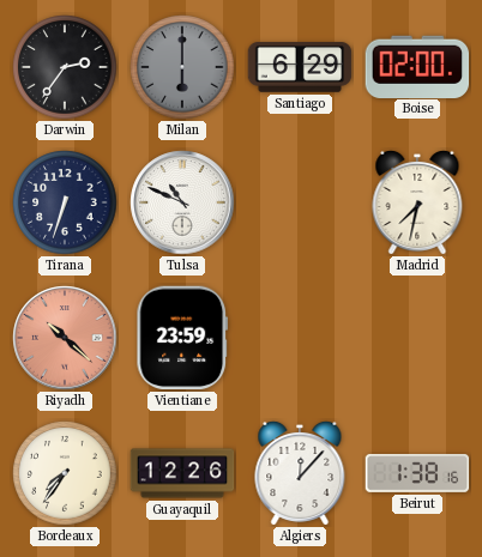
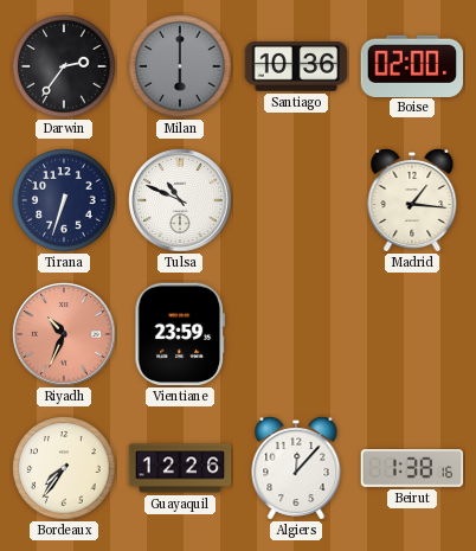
Santiago: 6:29 -> 10:36 (296, 66)
Madrid: 7:32 -> 1:16 (412, 200)
Riyadh: 10:22 -> 10:34 (64, 334)
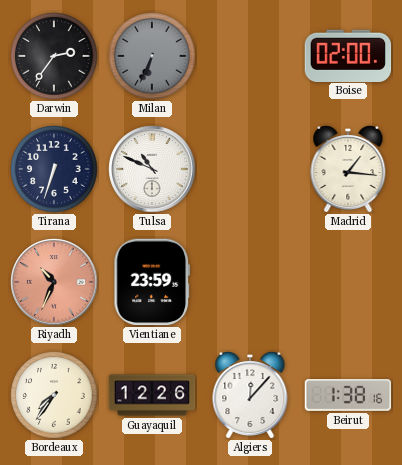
Milan: 6:00 -> 6:34 (152, 56)
Santiago: 10:36 -> none (296, 66)
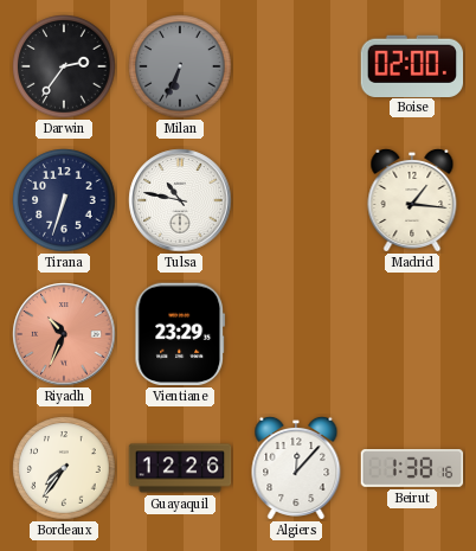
Tulsa: 10:49 -> 10:47 (180, 200)
Vientiane: 23:59 -> 23:29 (180, 334)
